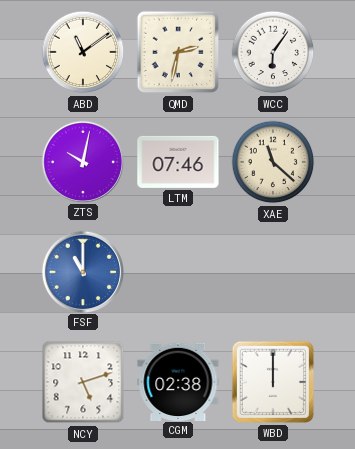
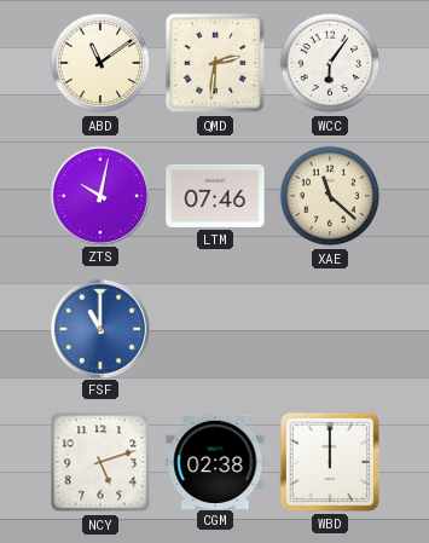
QMD: 2:32 -> 2:31 (215, 63)
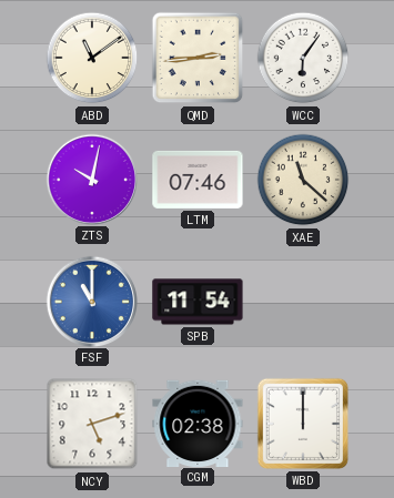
QMD: 2:31 -> 2:44 (198, 58)
SPB: none -> 11:54 (198, 302)
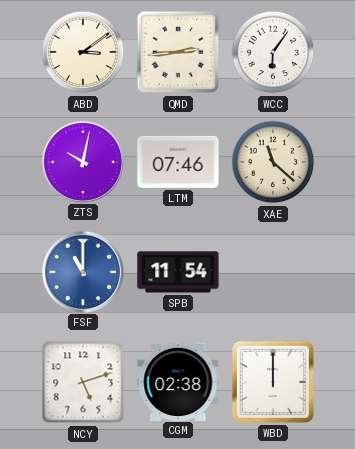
ABD: 11:09 -> 3:09 (83, 52)
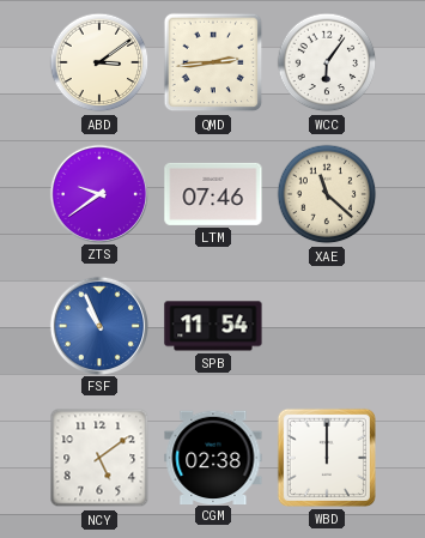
ZTS: 10:02 -> 9:39 (98, 193)
FSF: 11:00 -> 10:56 (98, 325)
NCY: 5:12 -> 5:09 (99, 458)
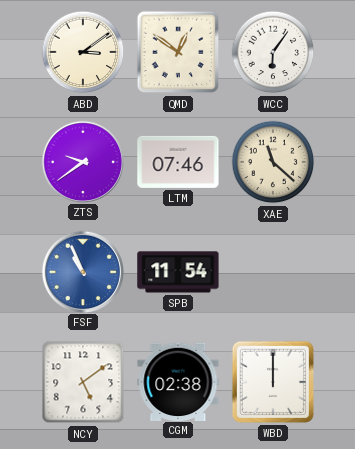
QMD: 2:44 -> 12:51 (178, 52)
